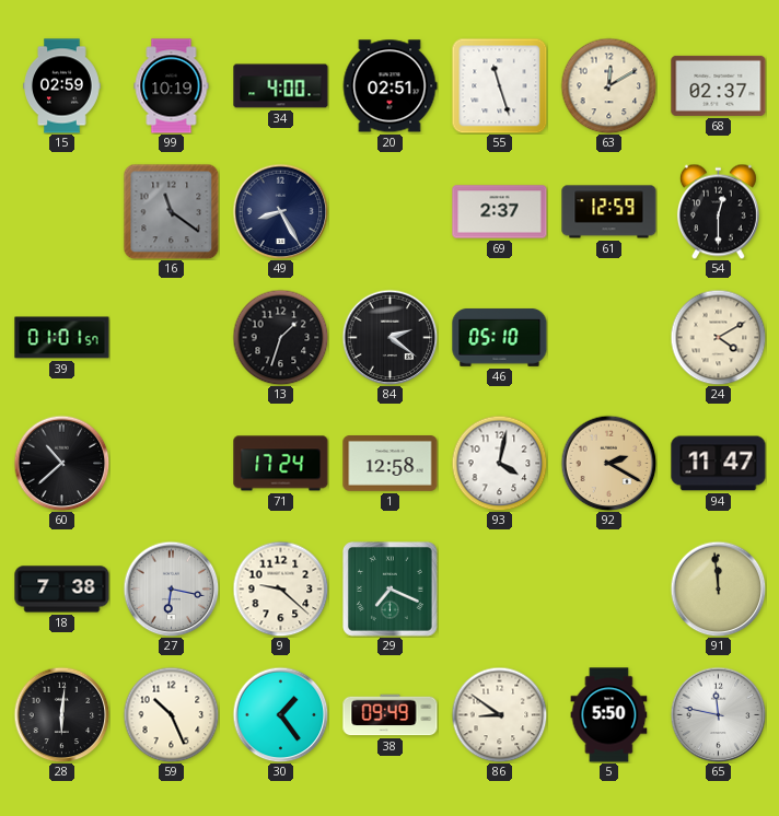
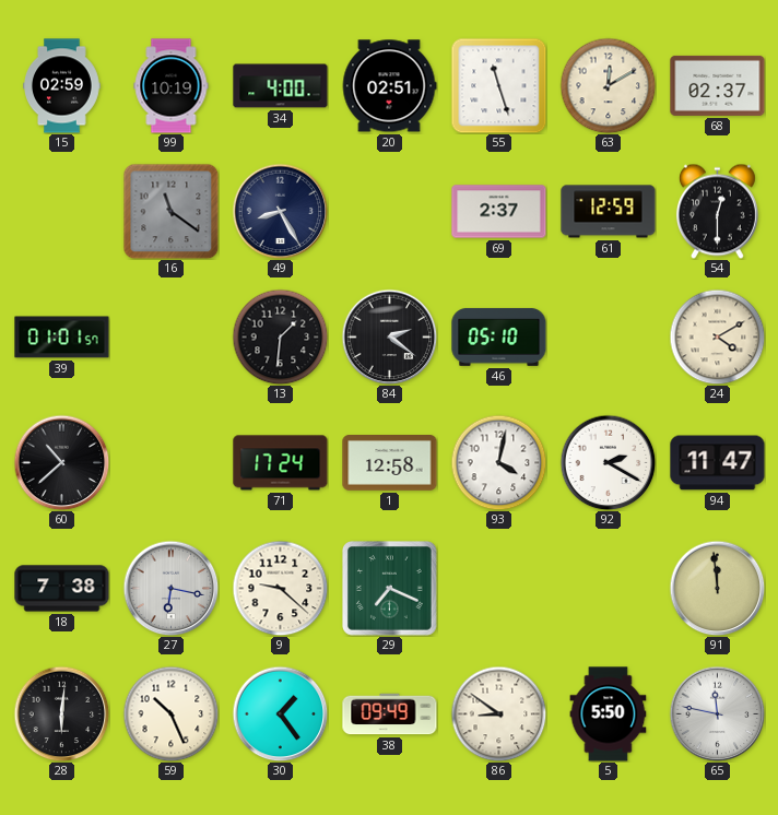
13: 1:33 -> 1:31 (280, 336)
92 dial: champagne -> white (608, 462)
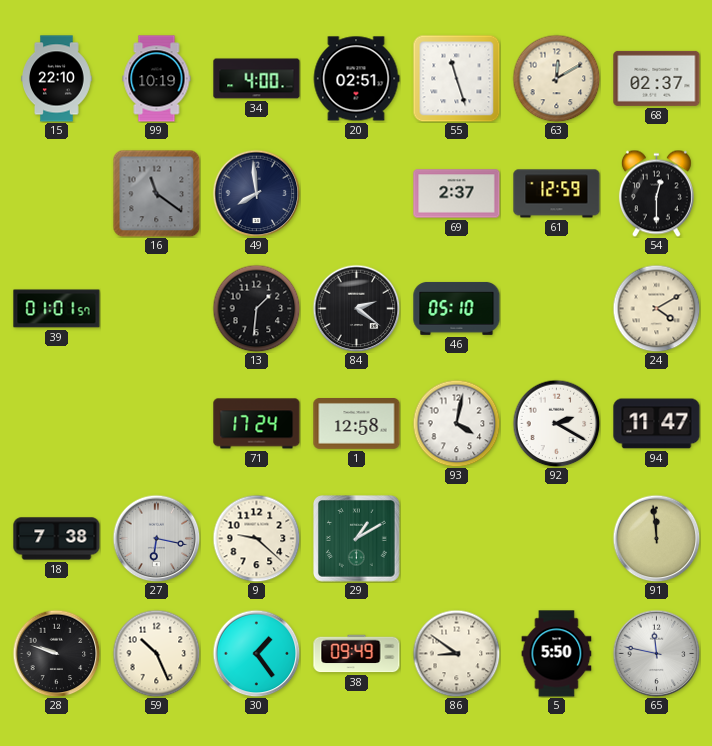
15: 02:59 -> 22:10 (57, 79)
49: 8:25 -> 7:59 (256, 193)
60: 10:38 -> none (61, 462)
29: 7:19 -> 1:10 (357, 539)
28: 6:01 -> 9:48 (56, 653)
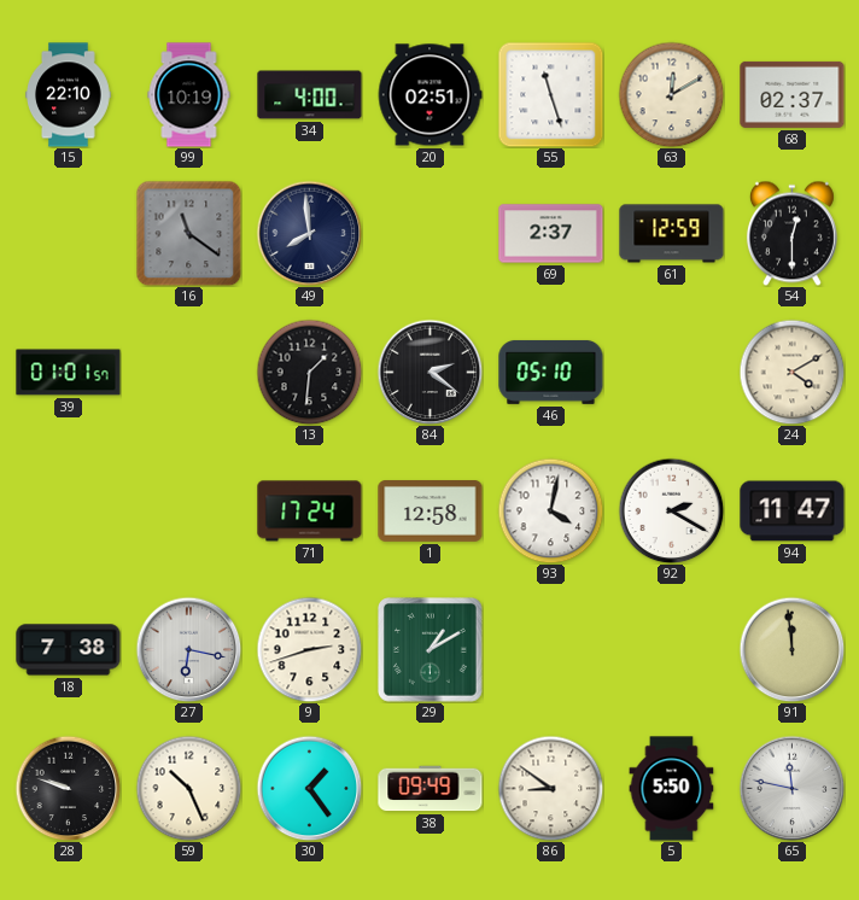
9: 9:22 -> 2:42 (309, 649)
